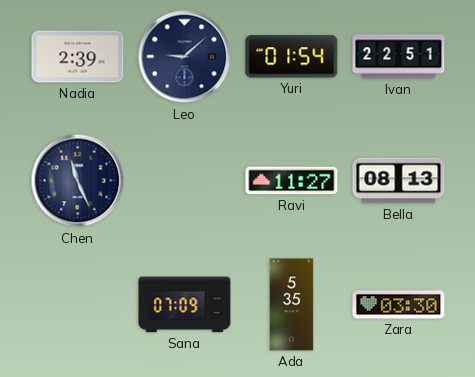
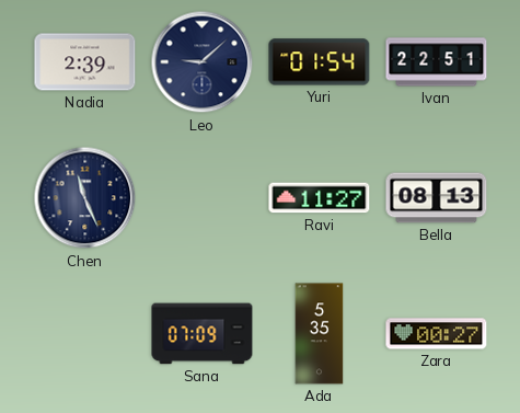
Zara: 03:30 -> 00:27 (437, 334)
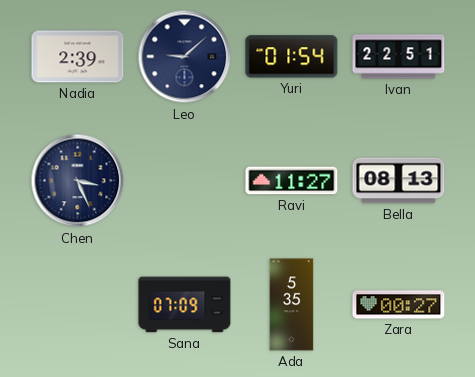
Chen: 11:26 -> 3:26 (78, 181)
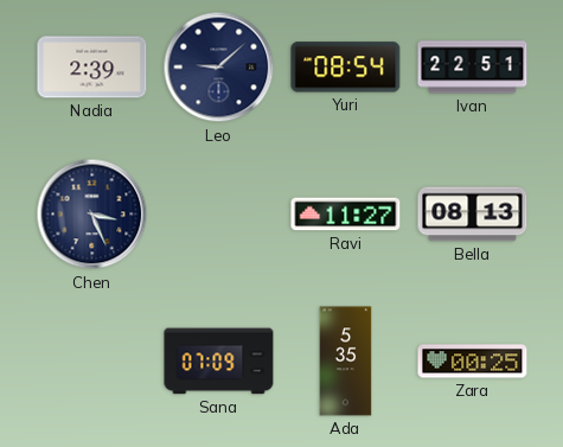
Yuri: 01:54 -> 08:54 (346, 68)
Zara: 00:27 -> 00:25 (473, 362)
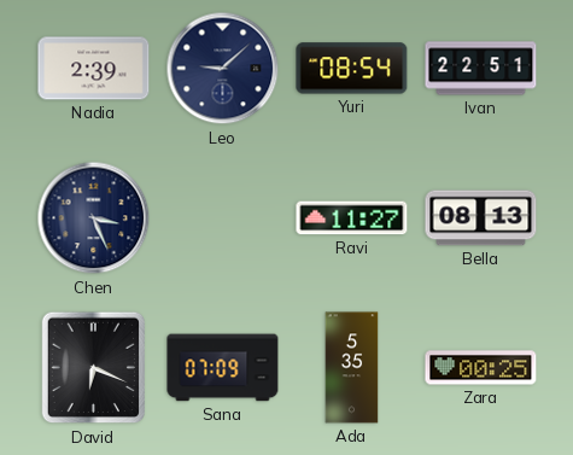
David: none -> 6:19 (94, 368)
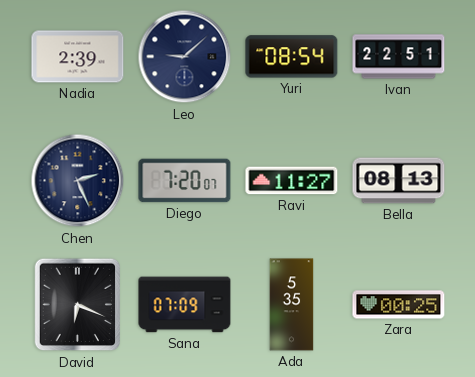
Chen: 3:26 -> 2:26 (78, 181)
Diego: none -> 7:20 (185, 181)
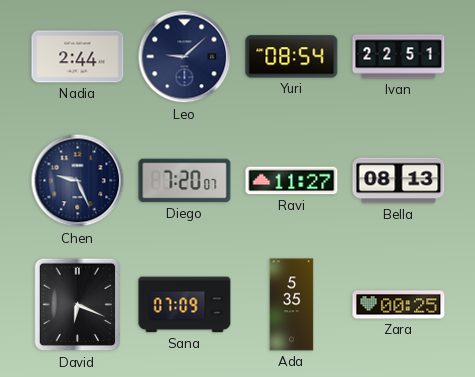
Nadia: 2:39 -> 2:44 (78, 57)
Chen: 2:26 -> 9:26 (78, 181)
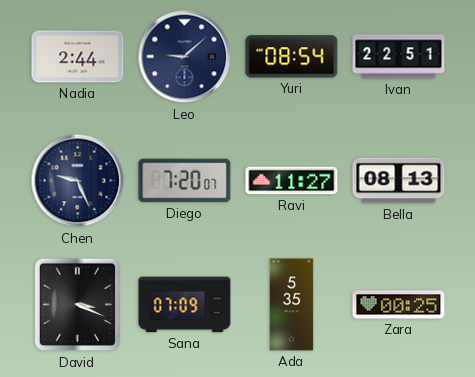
David: 6:19 -> 3:19 (78, 305)
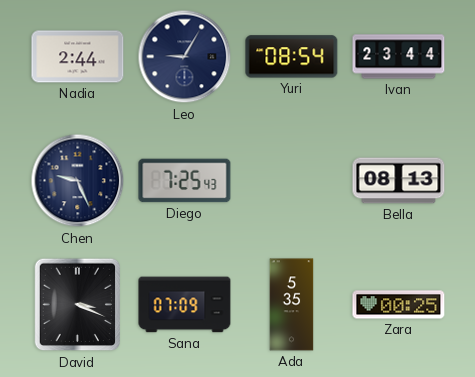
Leo: 9:08 -> 9:05 (185, 57)
Ivan: 22:51 -> 23:44 (399, 57)
Diego: 7:20 -> 7:25 (185, 181)
Ravi: 11:27 -> none (292, 181)
